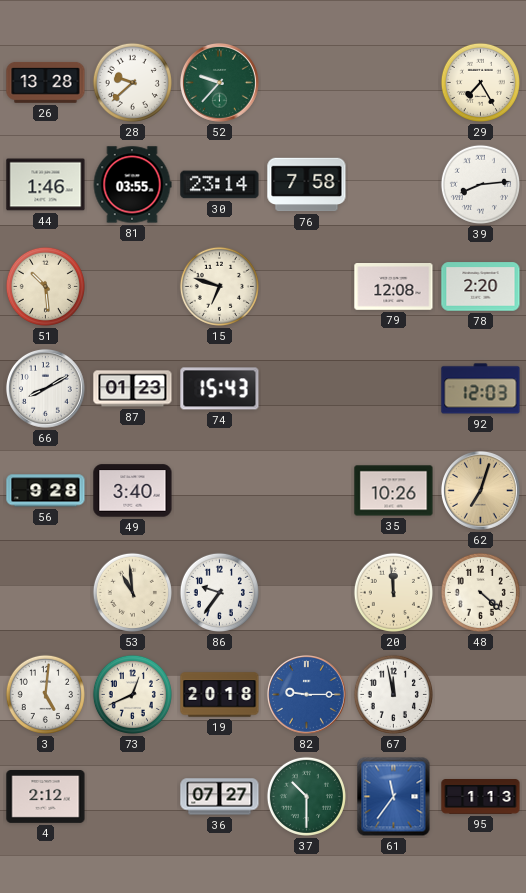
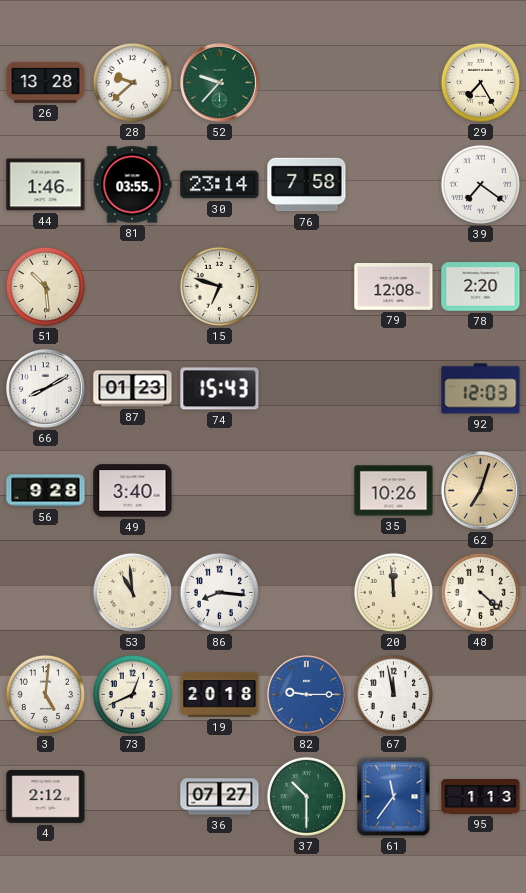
39: 8:14 -> 7:21 (480, 184)
86: 9:36 -> 8:16 (219, 592)
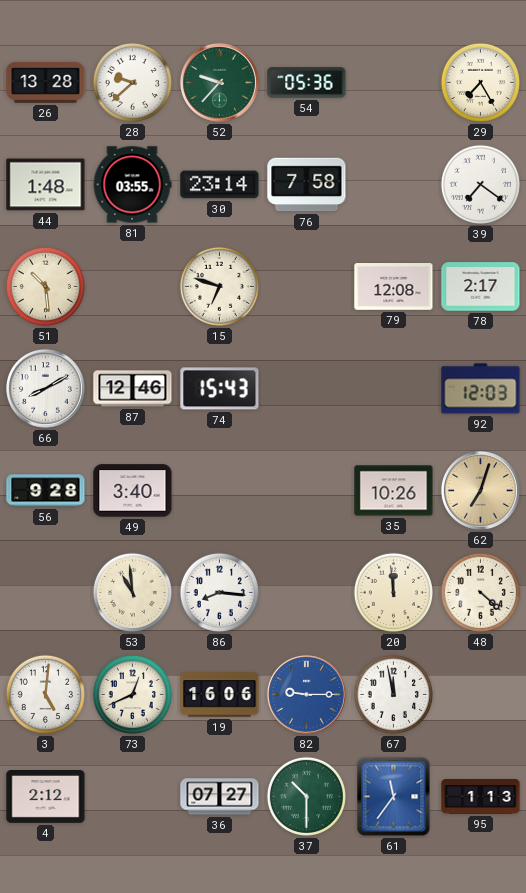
54: none -> 05:36 (307, 83)
44: 1:46 -> 1:48 (46, 185)
78: 2:20 -> 2:17 (481, 287)
87: 01:23 -> 12:46 (133, 389)
19: 20:18 -> 16:06 (220, 695)
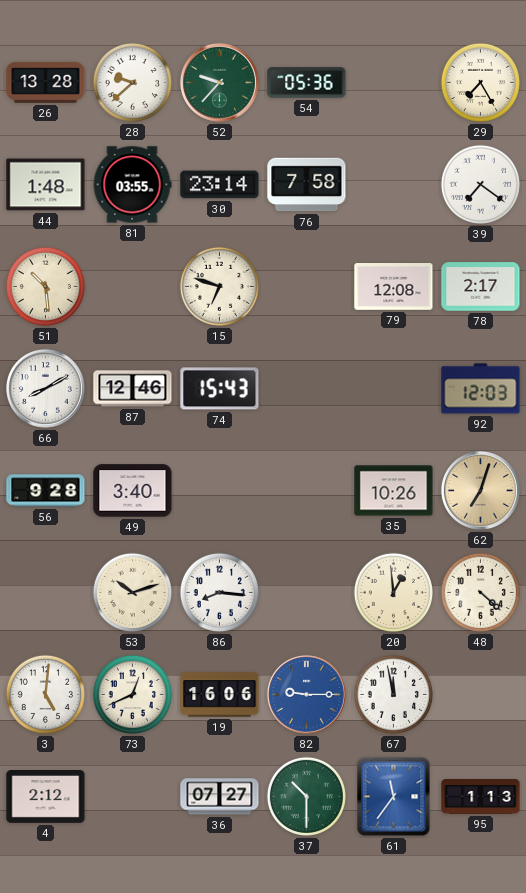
53: 10:59 -> 10:12 (132, 592)
20: 11:59 -> 12:59 (393, 592)
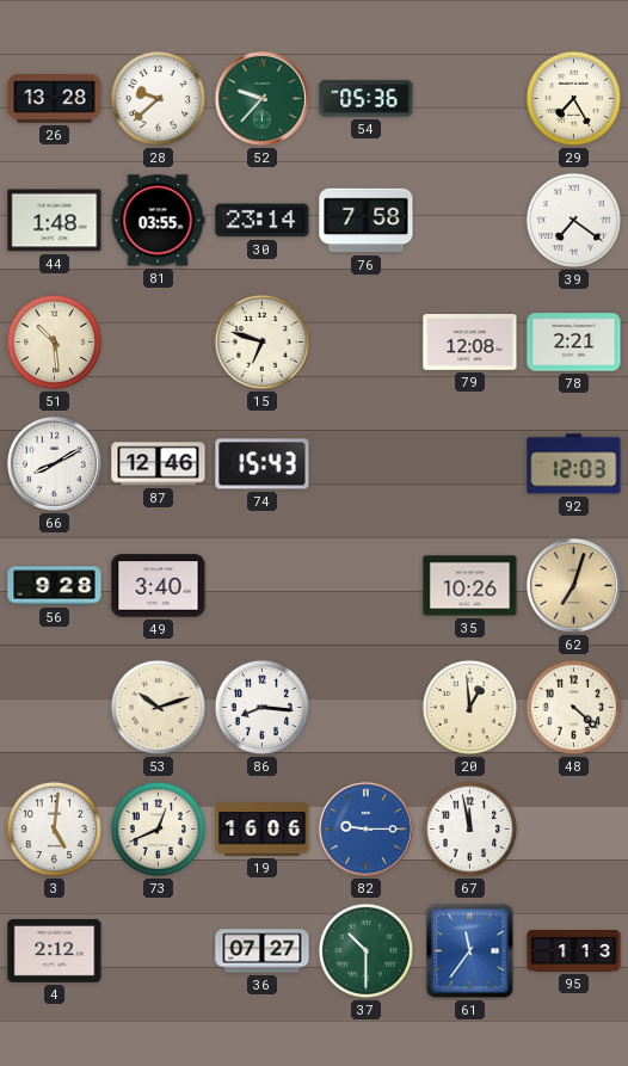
78: 2:17 -> 2:21 (574, 343)
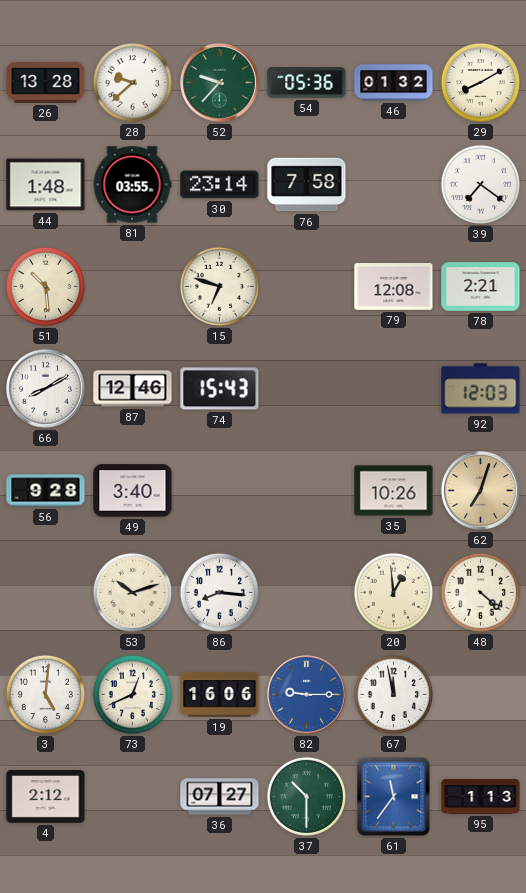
46: none -> 01:32 (394, 83)
29: 7:25 -> 8:10 (480, 82)
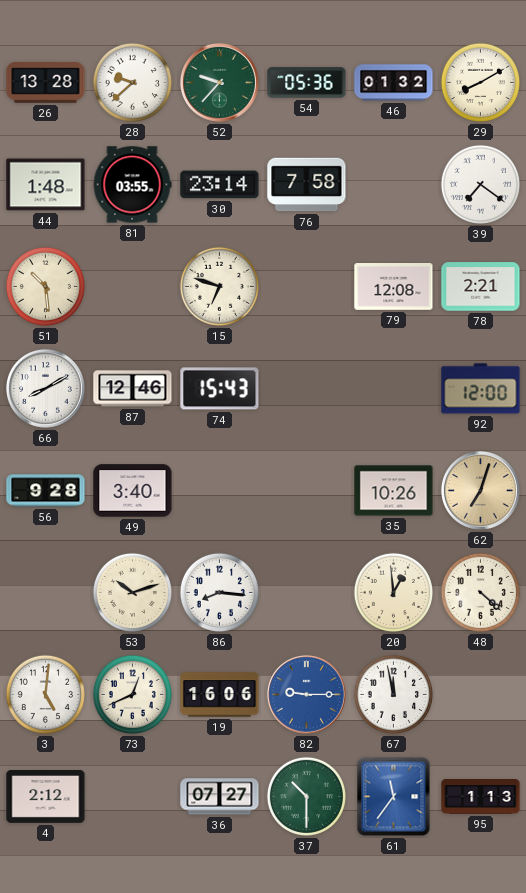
92: 12:03 -> 12:00 (481, 389)
